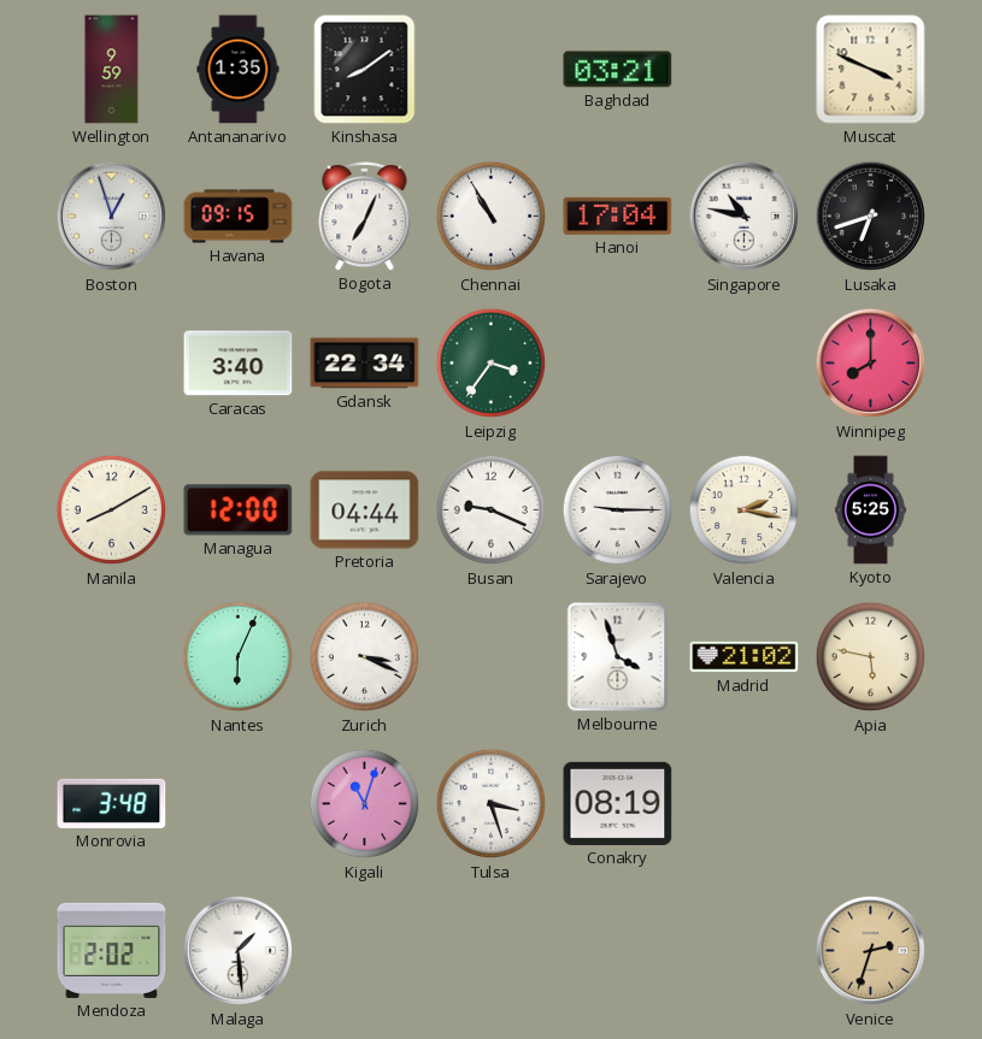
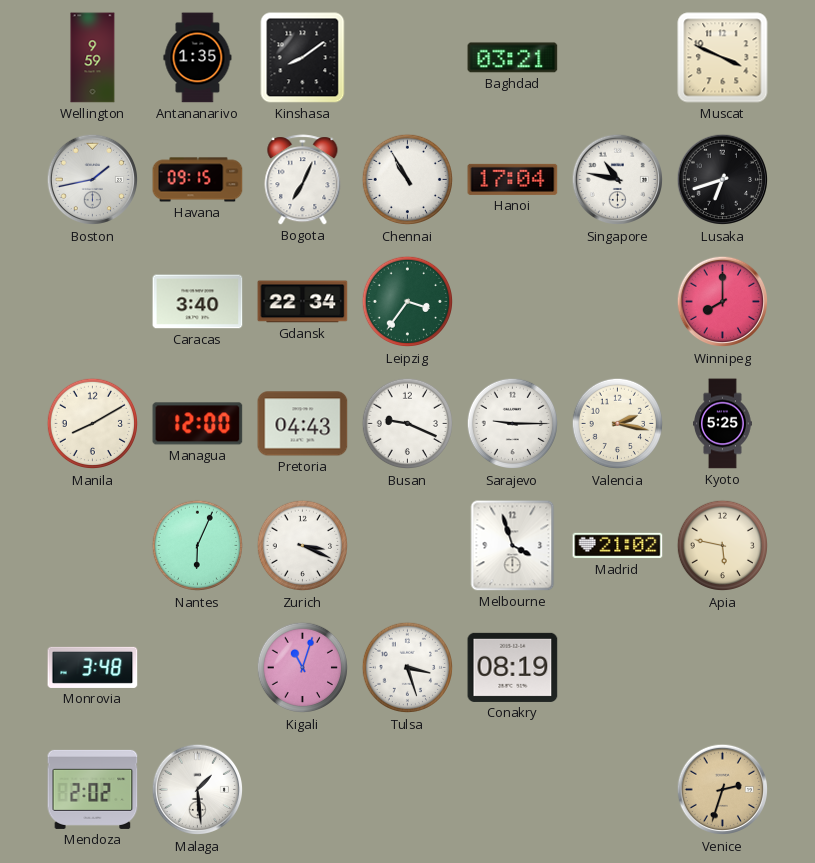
Boston: 12:57 -> 1:43 (93, 180)
Pretoria: 04:44 -> 04:43 (303, 424)
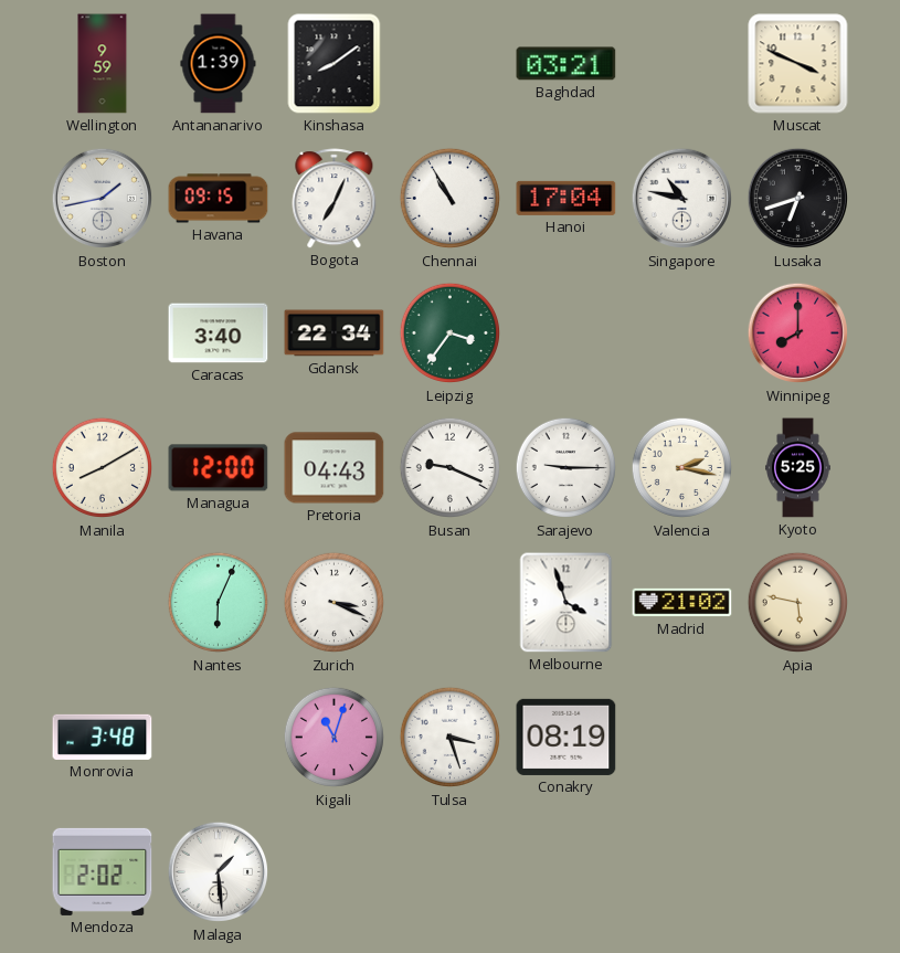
Antananarivo: 1:35 -> 1:39 (219, 64)
Venice: 2:33 -> none (723, 790)
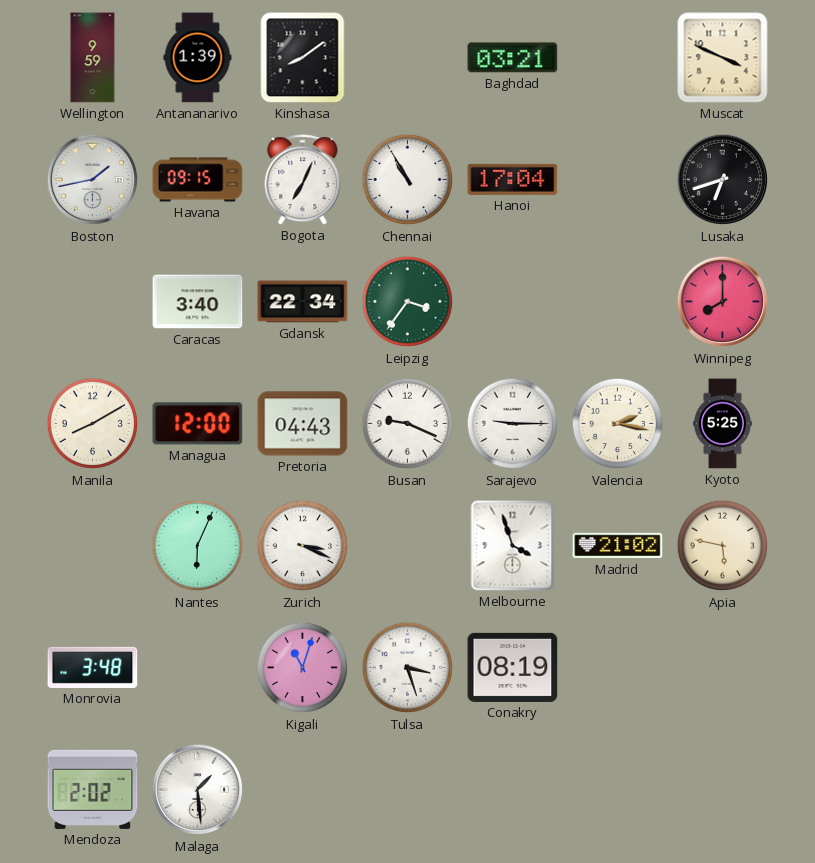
Singapore: 10:47 -> none (682, 199)
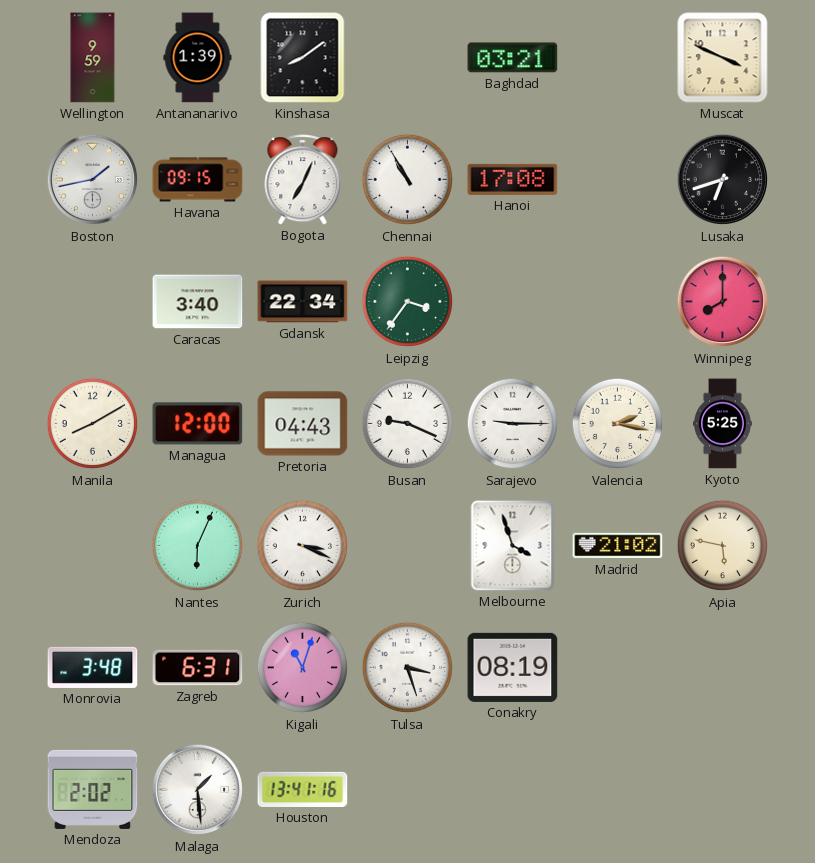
Hanoi: 17:04 -> 17:08 (513, 179)
Zagreb: none -> 6:31 (198, 668)
Houston: none -> 13:41 (303, 789)
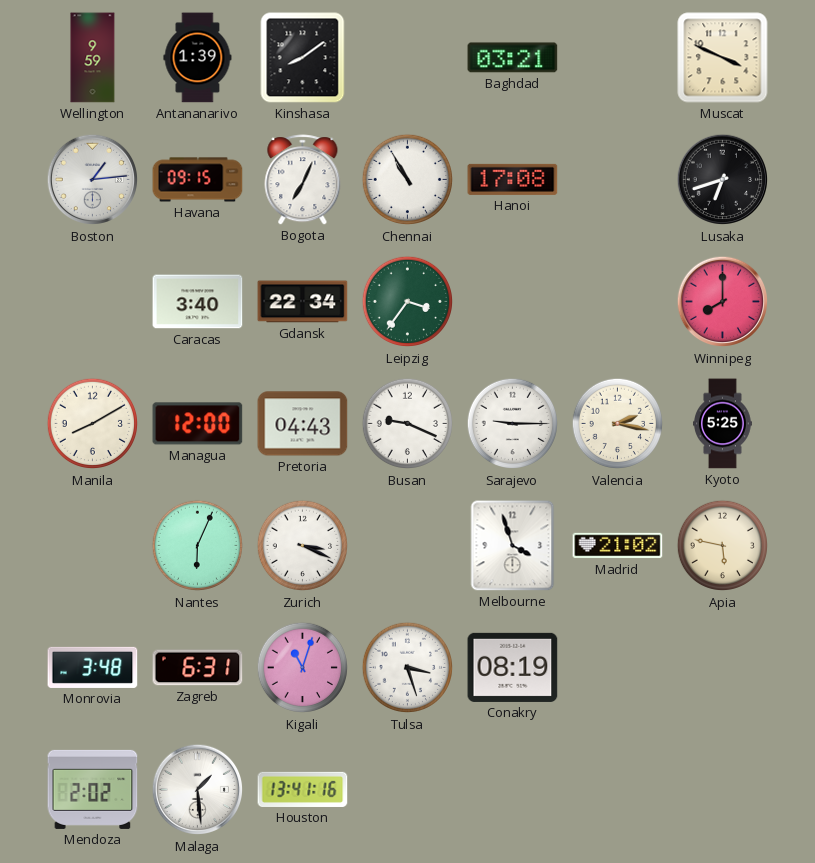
Boston: 1:43 -> 1:14 (93, 180)
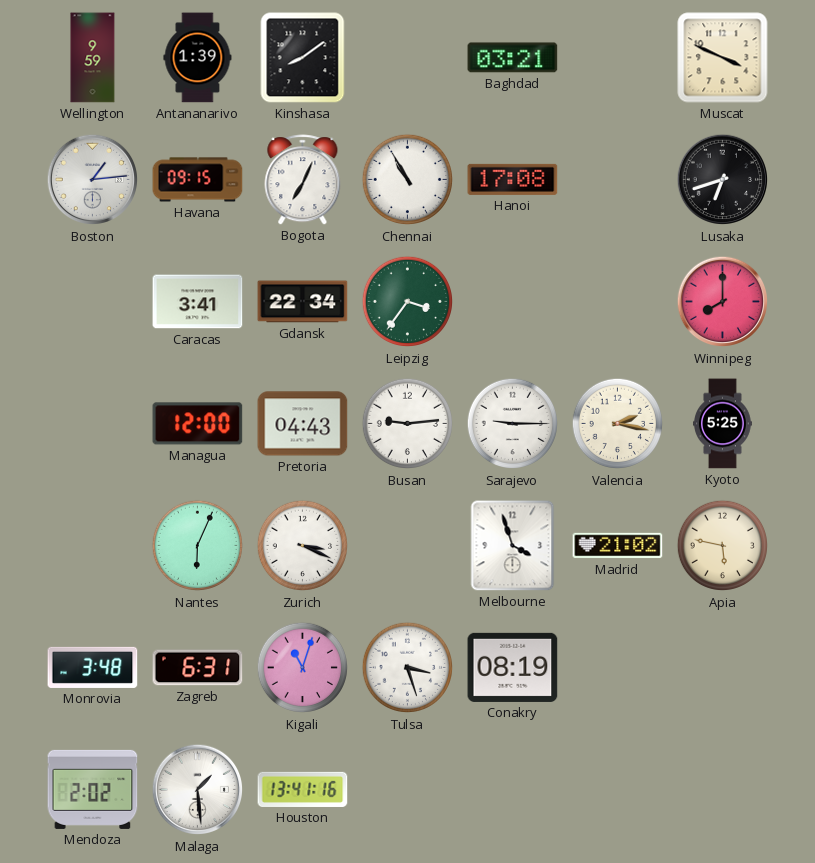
Caracas: 3:40 -> 3:41 (198, 302)
Manila: 8:10 -> none (92, 424)
Busan: 9:19 -> 9:14 (407, 424)
